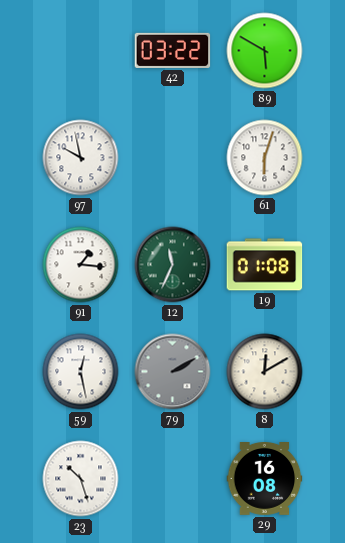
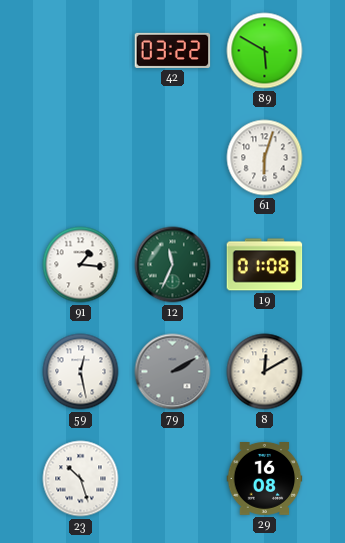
97: 9:58 -> none (81, 158)
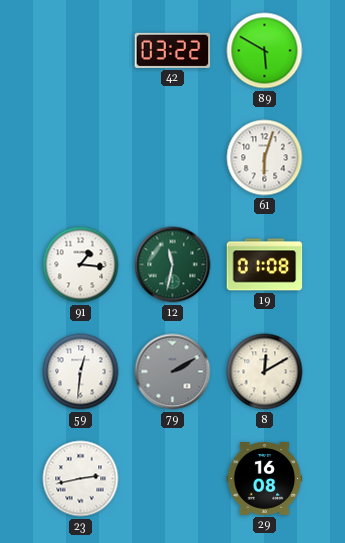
12: 11:34 -> 11:32 (173, 265)
59: 12:28 -> 12:31 (81, 372)
23: 10:27 -> 2:43 (81, 479)
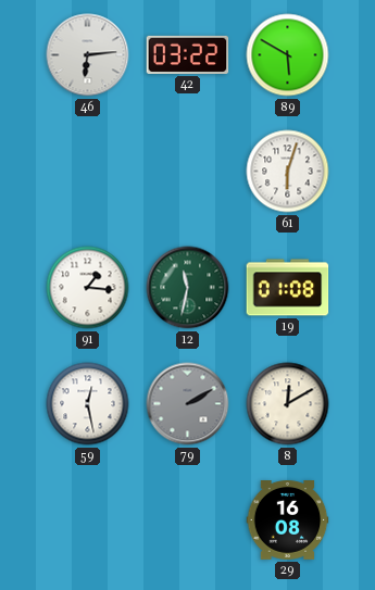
46: none -> 6:14 (88, 55)
59: 12:31 -> 12:28 (88, 404)
23: 2:43 -> none (81, 479)
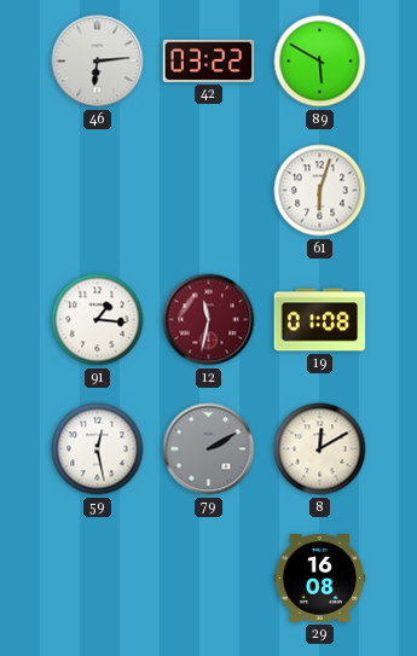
12 dial: green -> burgundy (209, 320)
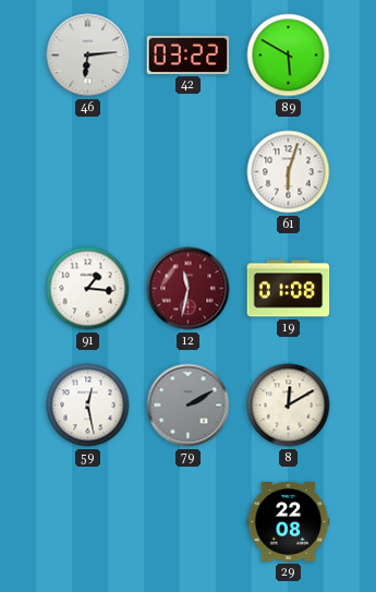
29: 16:08 -> 22:08 (289, 522)
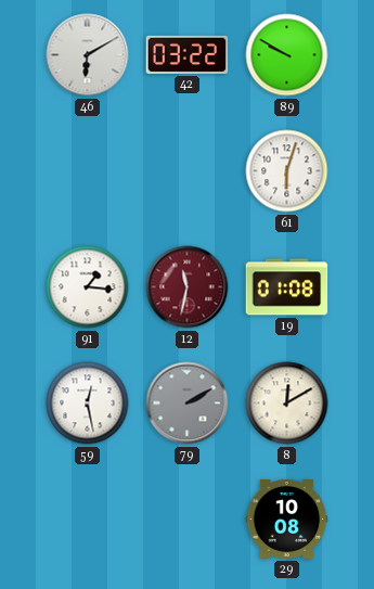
46: 6:14 -> 6:10 (88, 55)
89: 5:50 -> 9:50 (287, 55)
29: 22:08 -> 10:08 (287, 520)
